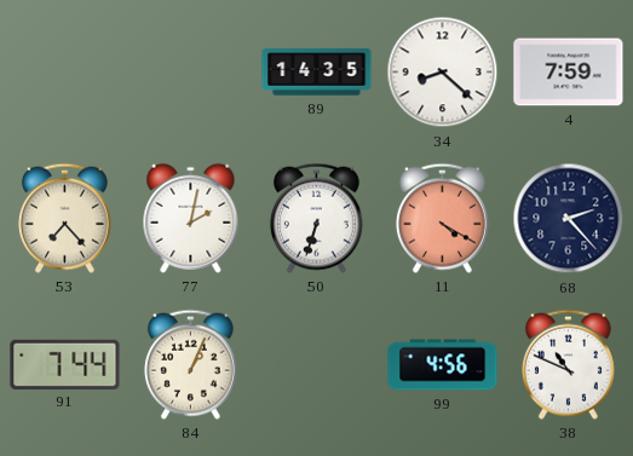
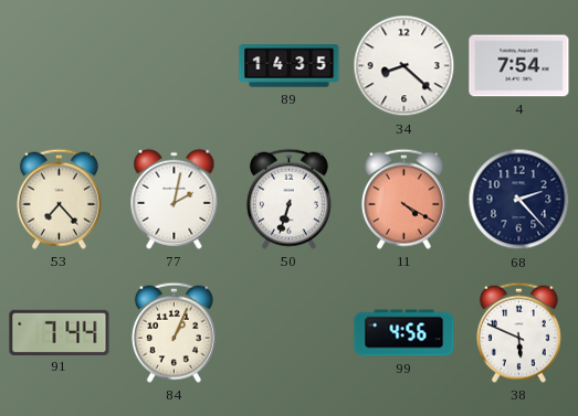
4: 7:59 -> 7:54 (519, 66)
38: 10:49 -> 5:49 (518, 332)
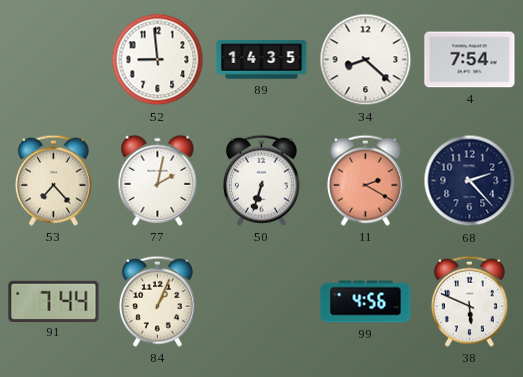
52: none -> 8:59 (158, 60)
11: 4:20 -> 2:20 (365, 180)
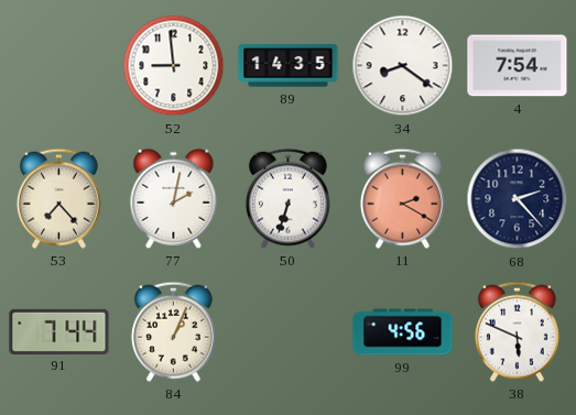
34: 8:22 -> 8:21 (403, 66)
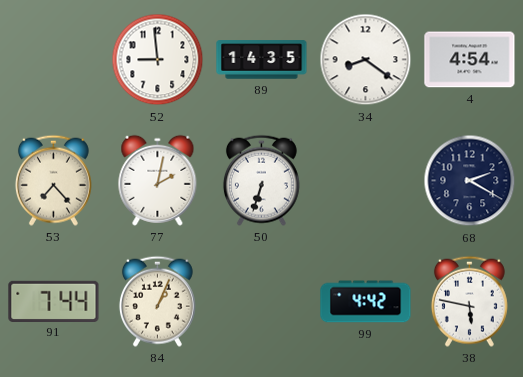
4: 7:54 -> 4:54 (470, 60)
11: 2:20 -> none (402, 198)
68: 2:23 -> 2:20 (470, 181)
99: 4:56 -> 4:42 (366, 302)
38: 5:49 -> 5:47 (469, 301)
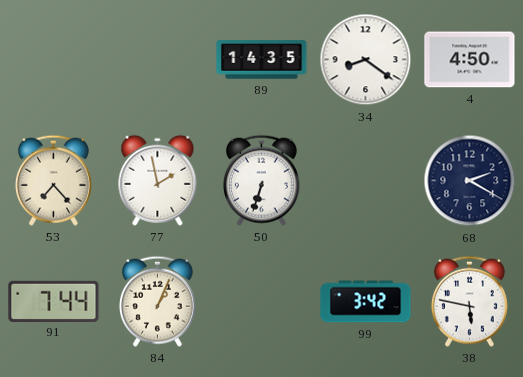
52: 8:59 -> none (158, 60)
4: 4:54 -> 4:50 (470, 60)
77: 2:02 -> 1:58 (158, 180)
99: 4:42 -> 3:42 (366, 302)
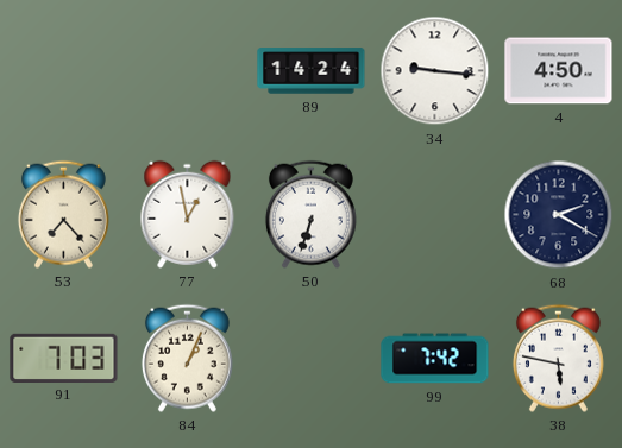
89: 14:35 -> 14:24 (312, 71)
34: 8:21 -> 9:16 (435, 71)
77: 1:58 -> 12:58 (188, 214)
91: 7:44 -> 7:03 (64, 358)
99: 3:42 -> 7:42 (435, 359)
